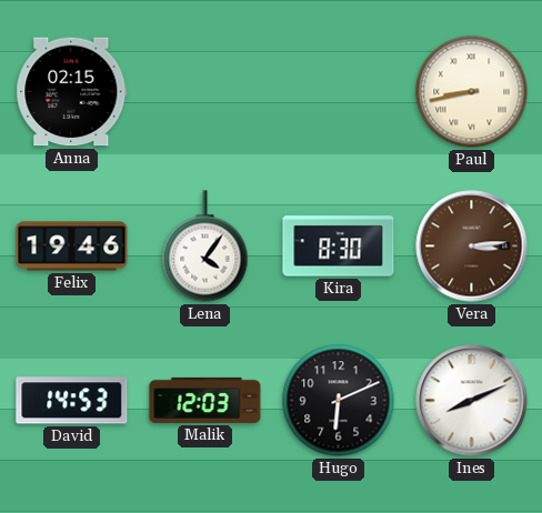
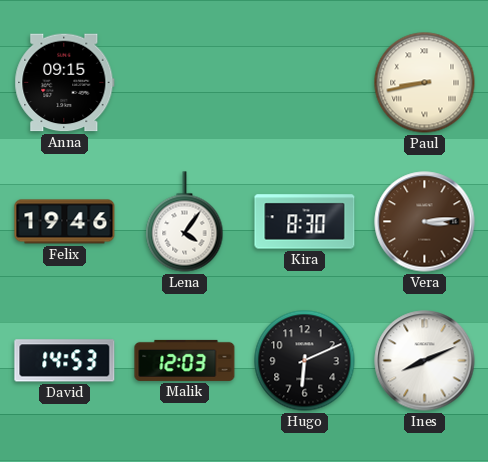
Anna: 02:15 -> 09:15 (65, 83)
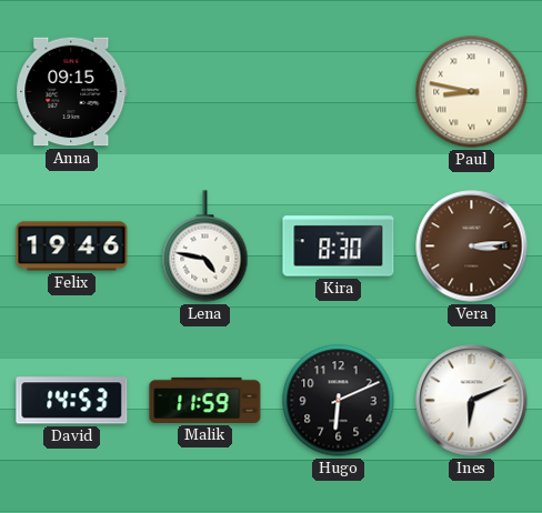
Paul: 8:43 -> 8:47 (472, 92)
Lena: 4:06 -> 4:47 (205, 247)
Malik: 12:03 -> 11:59 (205, 400)
Ines: 8:11 -> 6:11 (472, 401)
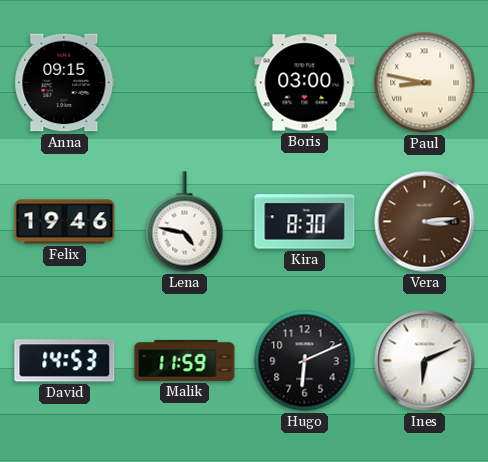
Boris: none -> 03:00 (305, 83)
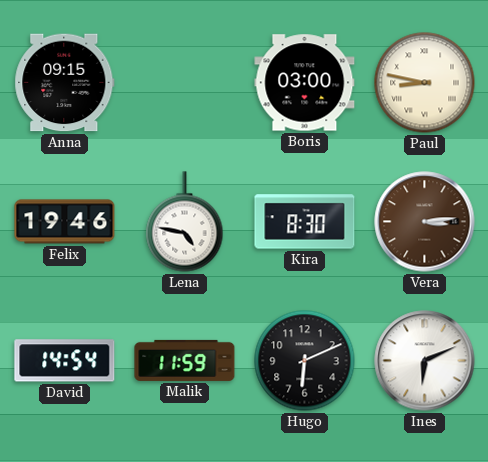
David: 14:53 -> 14:54 (65, 361)
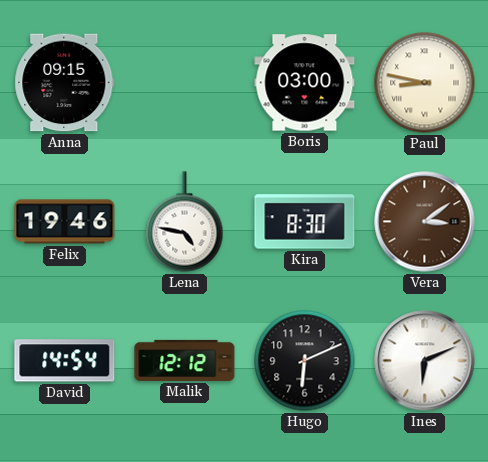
Vera: 3:14 -> 3:09 (425, 222)
Malik: 11:59 -> 12:12 (185, 360)
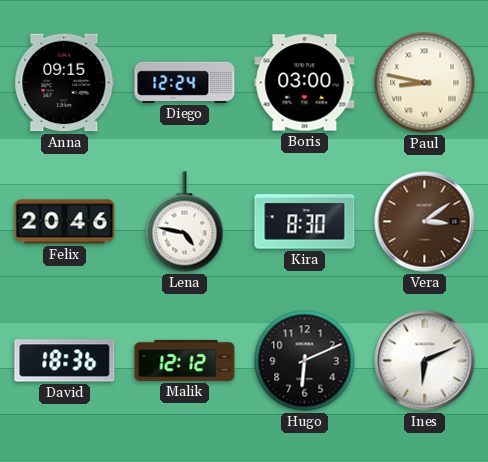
Diego: none -> 12:24 (185, 82)
Felix: 19:46 -> 20:46 (65, 222)
David: 14:54 -> 18:36 (65, 361)
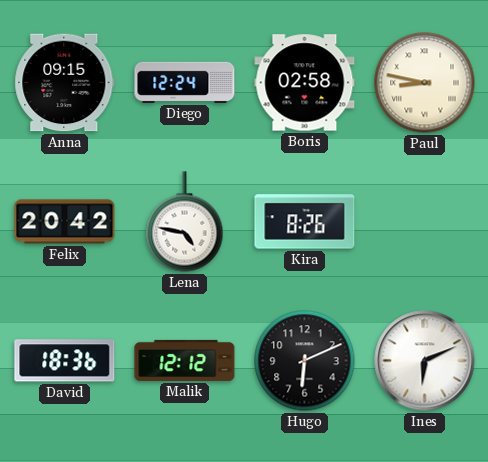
Boris: 03:00 -> 02:58 (305, 83)
Felix: 20:46 -> 20:42 (65, 222)
Kira: 8:30 -> 8:26 (305, 222)
Vera: 3:09 -> none (425, 222)
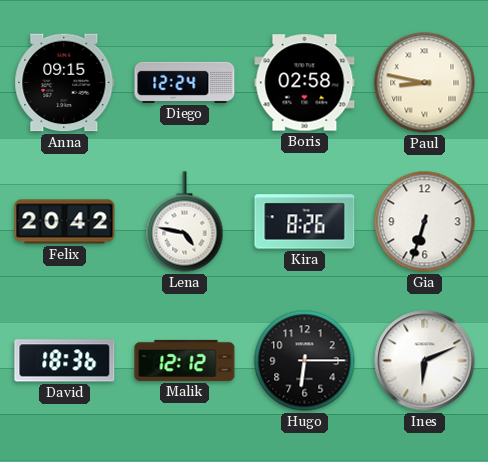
Gia: none -> 6:33 (425, 222)
Hugo: 6:11 -> 6:15 (305, 361)
